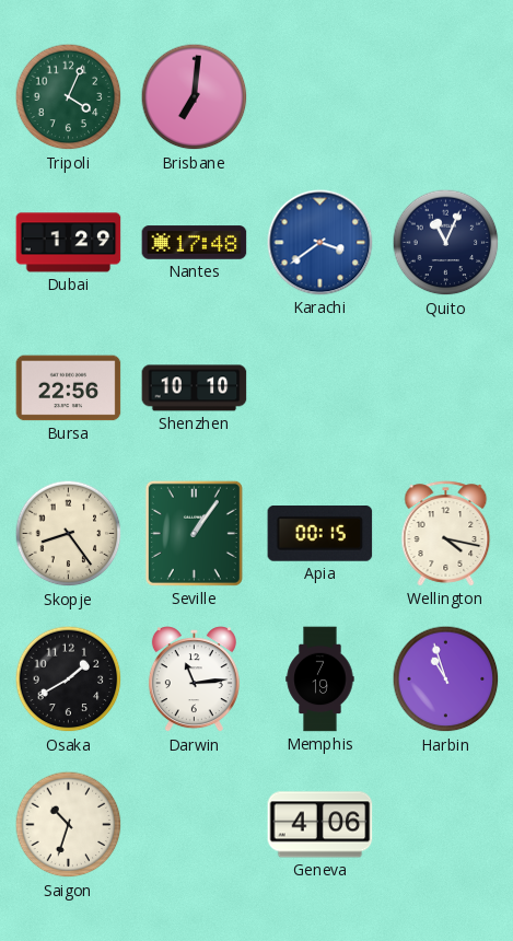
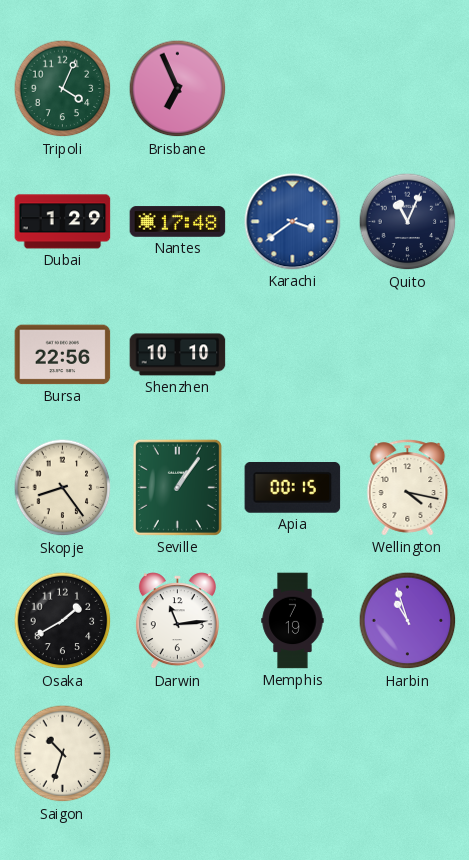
Brisbane: 7:01 -> 6:56 (178, 89)
Geneva: 4:06 -> none (320, 825)
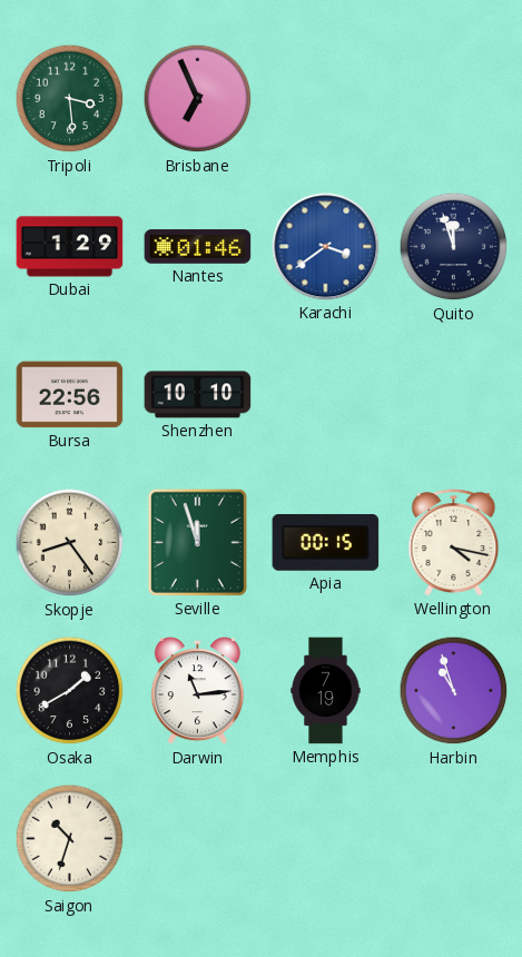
Tripoli: 4:04 -> 3:29 (70, 99)
Nantes: 17:48 -> 01:46 (198, 247)
Quito: 11:04 -> 11:57 (454, 247)
Seville: 1:06 -> 11:57 (197, 542)
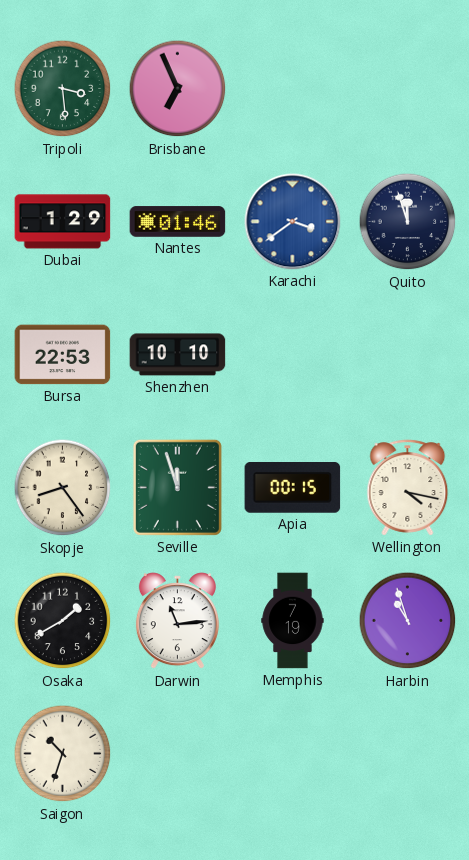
Bursa: 22:56 -> 22:53 (63, 355)
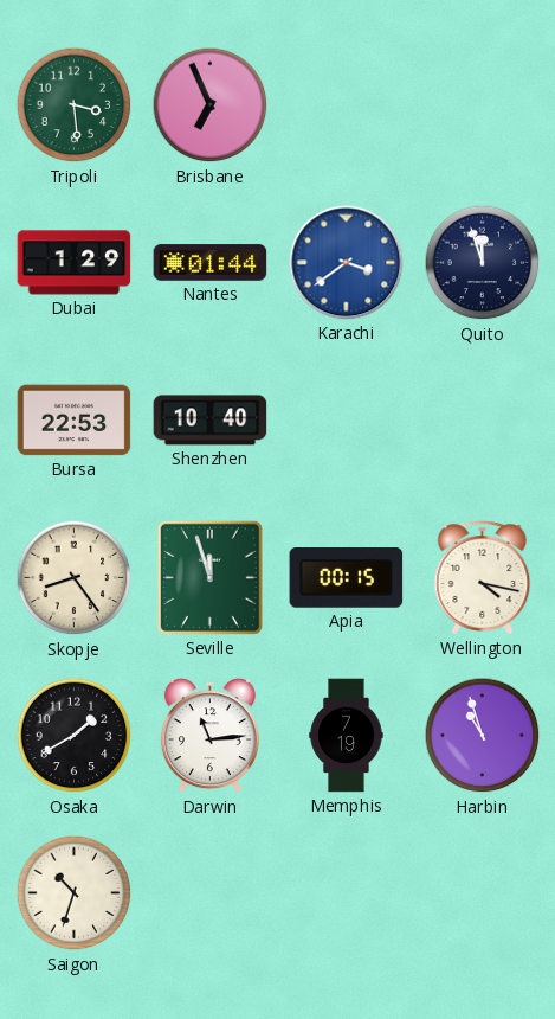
Nantes: 01:46 -> 01:44 (211, 263)
Shenzhen: 10:10 -> 10:40 (211, 421)
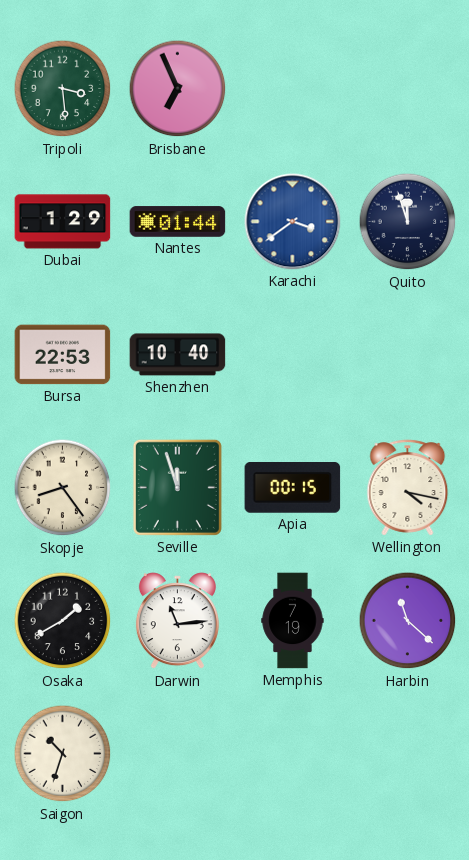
Harbin: 10:57 -> 11:22 (408, 621)
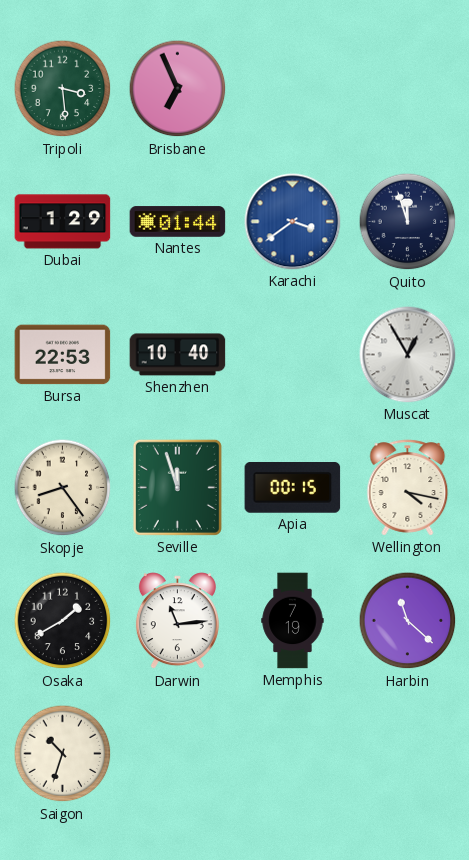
Muscat: none -> 12:55 (408, 355)
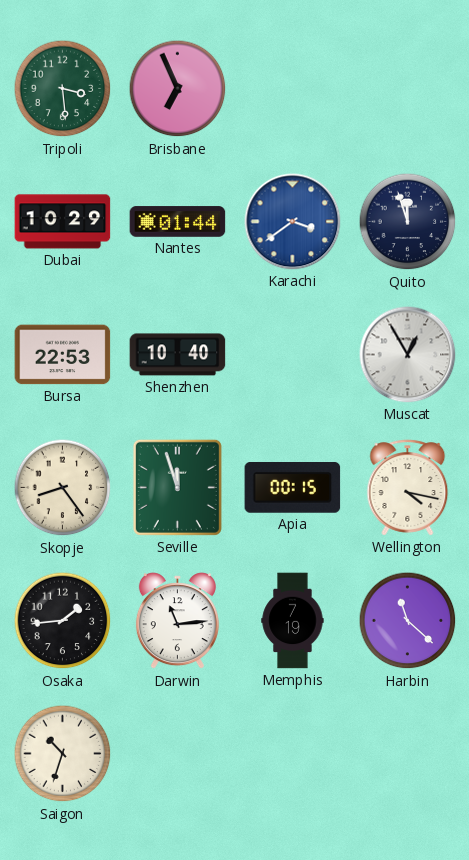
Dubai: 1:29 -> 10:29 (63, 222)
Osaka: 1:40 -> 1:44 (63, 621)
